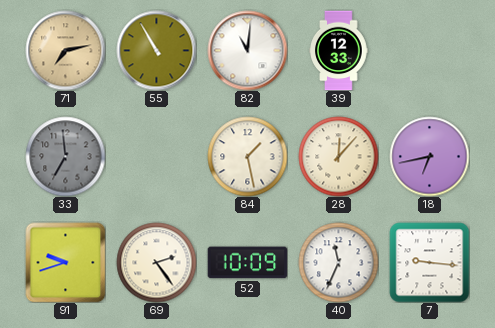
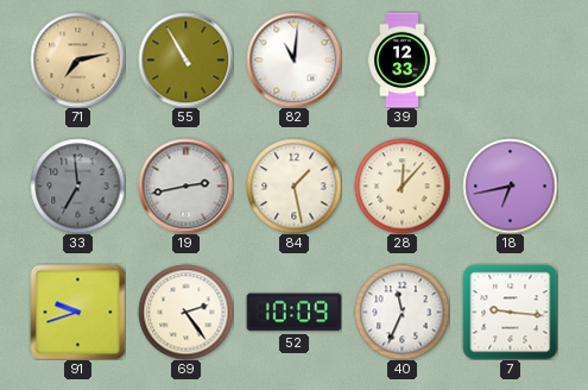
19: none -> 2:43 (185, 185)
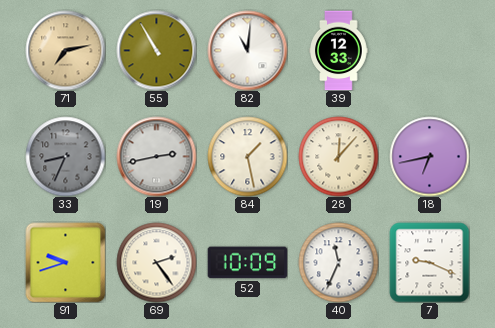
33: 6:59 -> 8:34 (65, 156)
7: 9:16 -> 9:19 (429, 262)
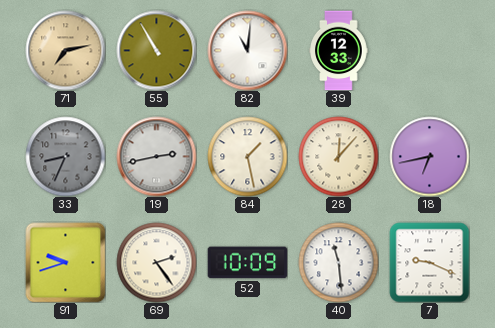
40: 11:34 -> 11:29 (338, 262)
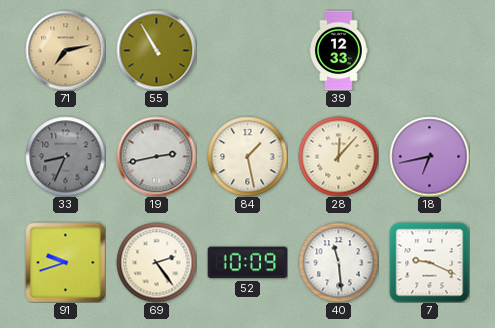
82: 11:01 -> none (247, 50)
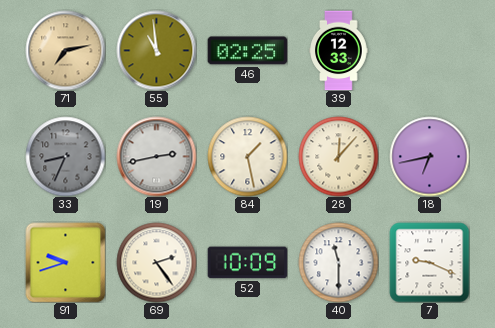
55: 10:55 -> 10:59 (156, 50)
46: none -> 02:25 (247, 51)
40: 11:29 -> 11:30 (338, 262)
